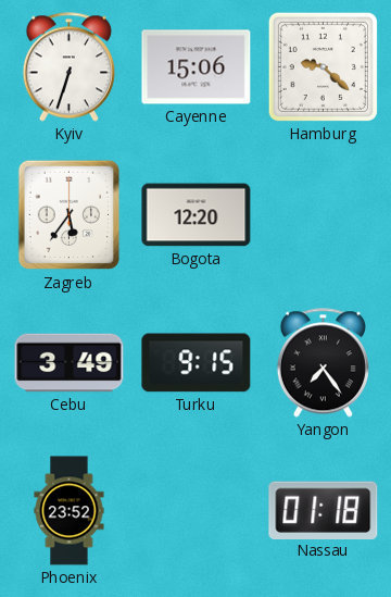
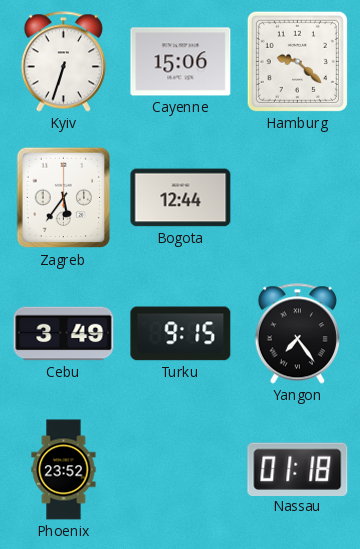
Bogota: 12:20 -> 12:44 (181, 198)
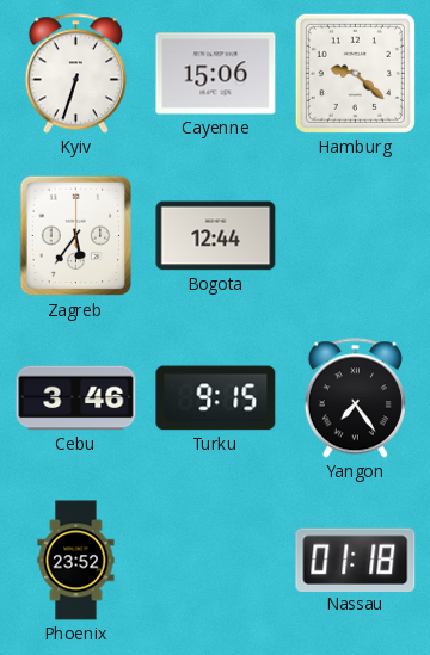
Cebu: 3:49 -> 3:46 (76, 398)
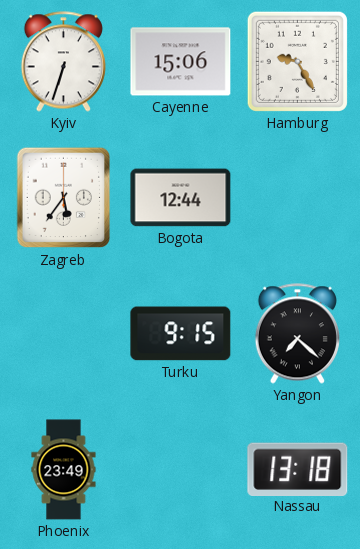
Hamburg: 9:22 -> 9:25 (297, 61)
Cebu: 3:46 -> none (76, 398)
Yangon: 7:24 -> 7:22 (297, 334)
Phoenix: 23:52 -> 23:49 (64, 470)
Nassau: 01:18 -> 13:18 (298, 469)
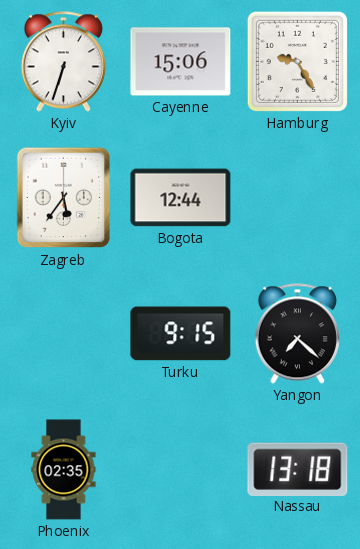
Phoenix: 23:49 -> 02:35 (64, 470)
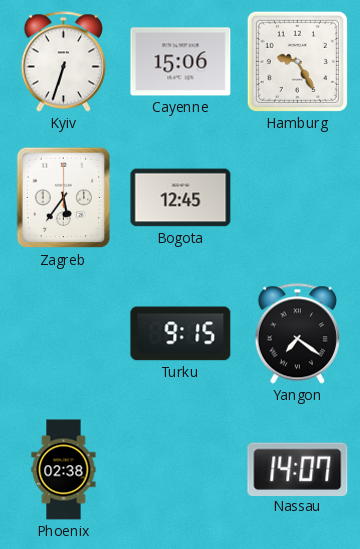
Bogota: 12:44 -> 12:45 (181, 198)
Yangon: 7:22 -> 7:21 (297, 334)
Phoenix: 02:35 -> 02:38 (64, 470)
Nassau: 13:18 -> 14:07 (298, 469)
